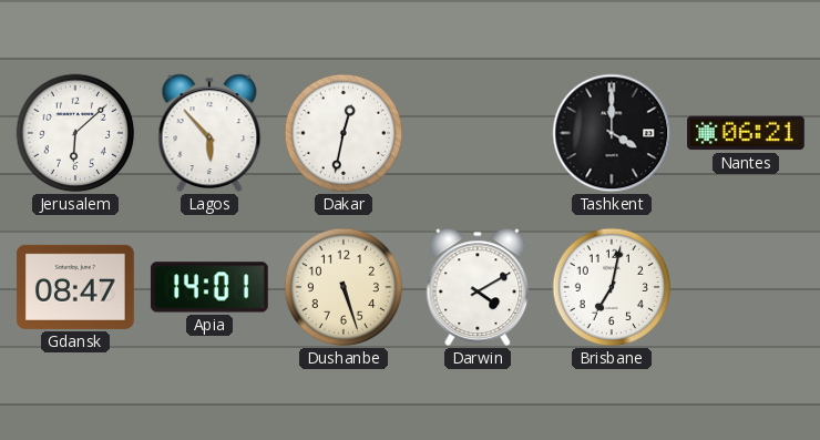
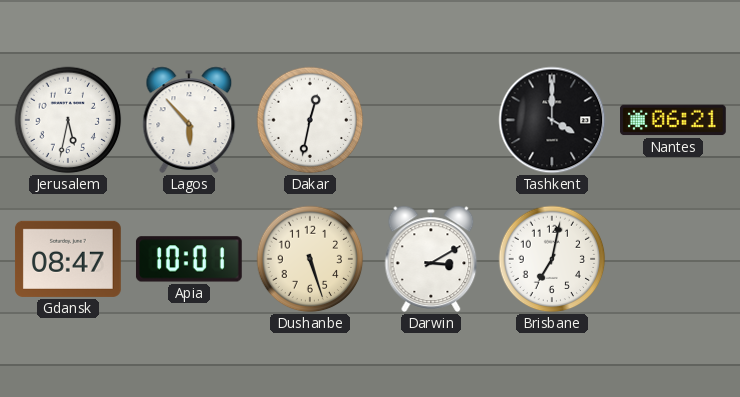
Jerusalem: 6:08 -> 5:32 (68, 120)
Apia: 14:01 -> 10:01 (189, 259)
Darwin: 4:10 -> 3:10 (431, 259)
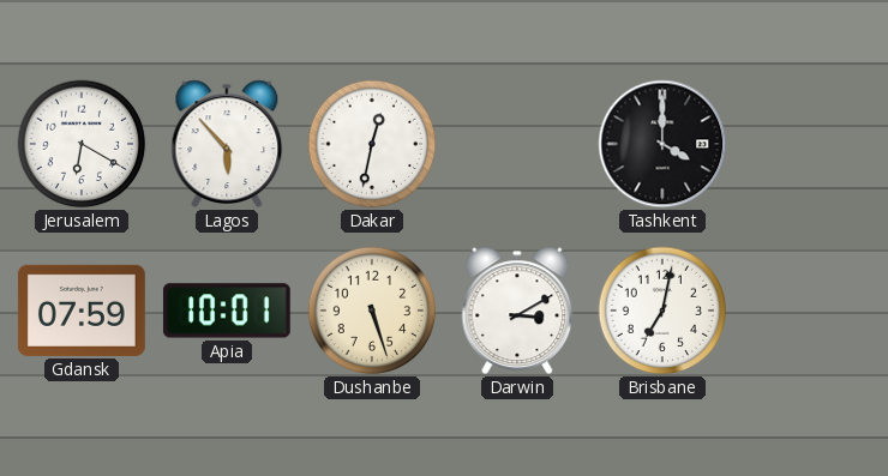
Jerusalem: 5:32 -> 6:20 (82, 144)
Nantes: 06:21 -> none (674, 120)
Gdansk: 08:47 -> 07:59 (82, 311)
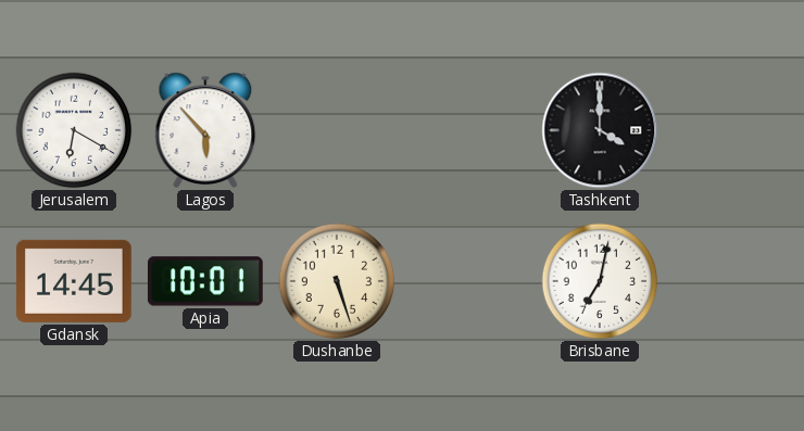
Dakar: 12:32 -> none (372, 144)
Gdansk: 07:59 -> 14:45 (74, 281)
Darwin: 3:10 -> none (517, 311)
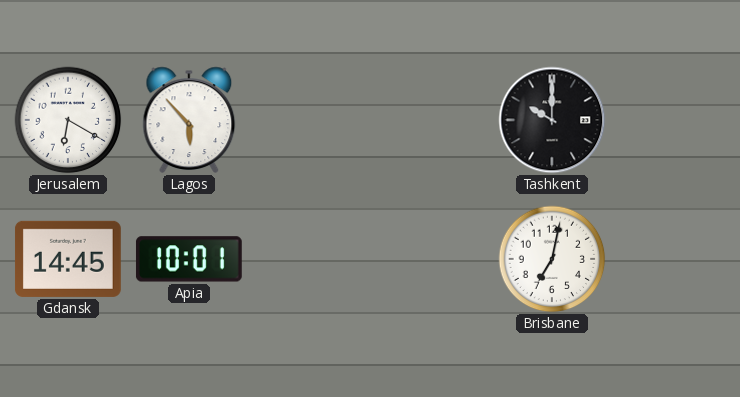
Tashkent: 4:00 -> 10:00 (552, 120)
Dushanbe: 5:27 -> none (337, 281)
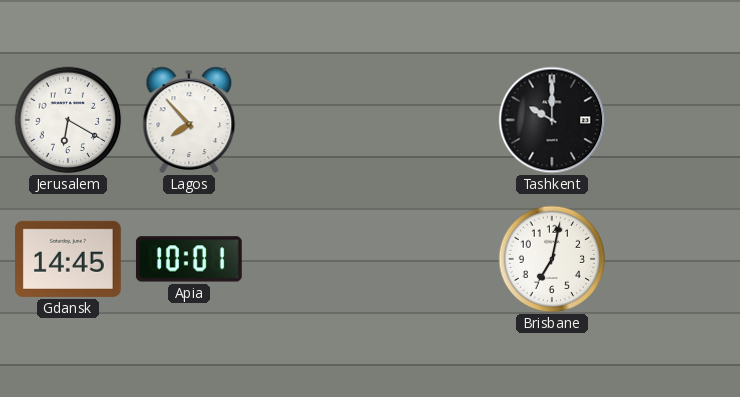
Lagos: 5:53 -> 7:53 (189, 120)
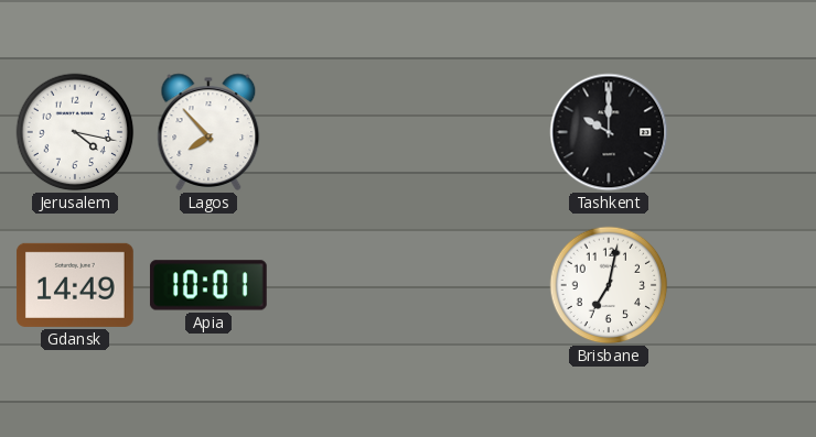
Jerusalem: 6:20 -> 4:17 (75, 132)
Gdansk: 14:45 -> 14:49 (75, 285)
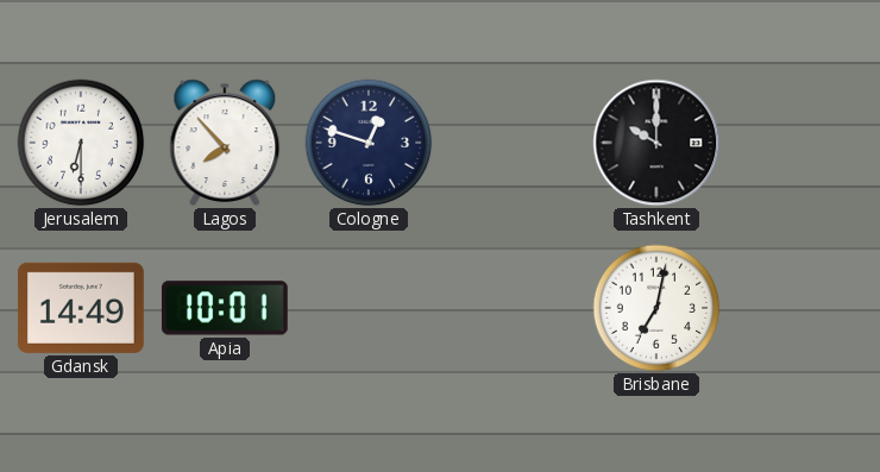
Jerusalem: 4:17 -> 6:30 (81, 143)
Cologne: none -> 12:48 (369, 143)
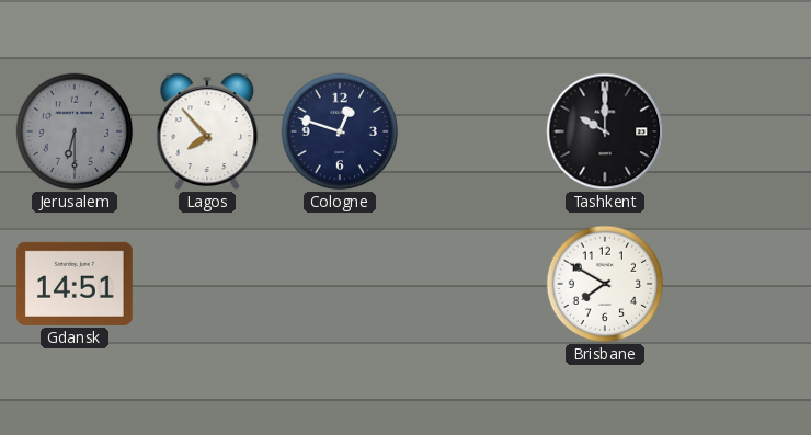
Jerusalem dial: white -> grey (75, 131)
Gdansk: 14:49 -> 14:51 (75, 284)
Apia: 10:01 -> none (225, 308)
Brisbane: 7:02 -> 7:50 (605, 284)
